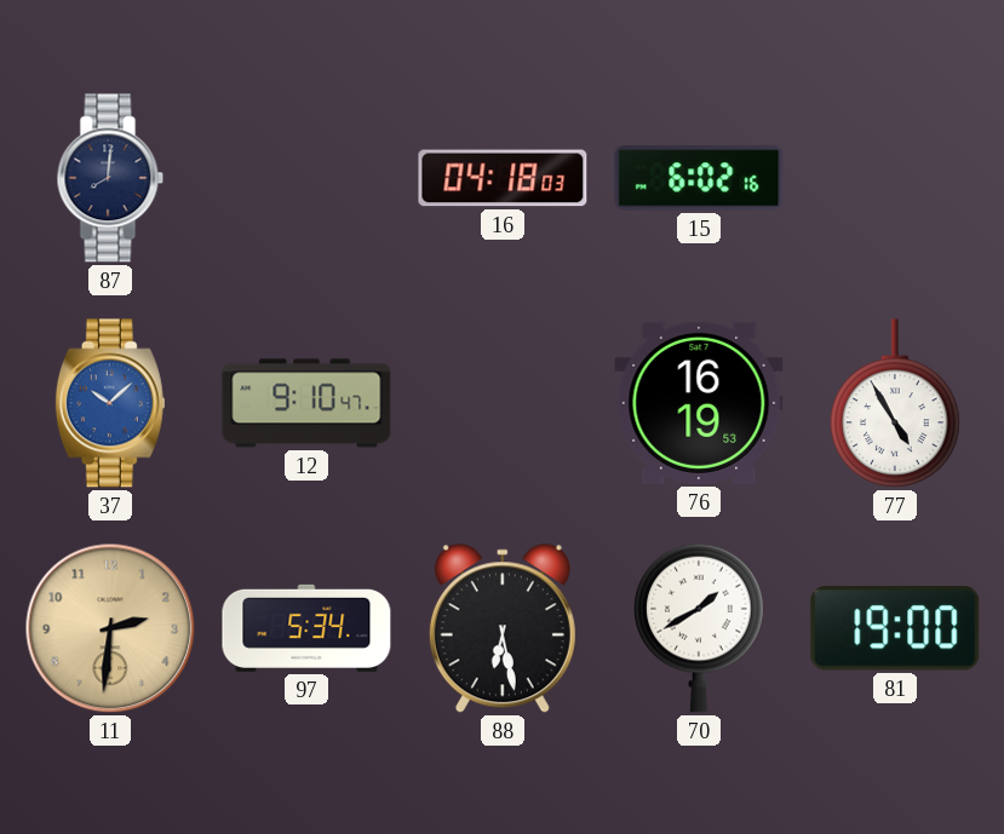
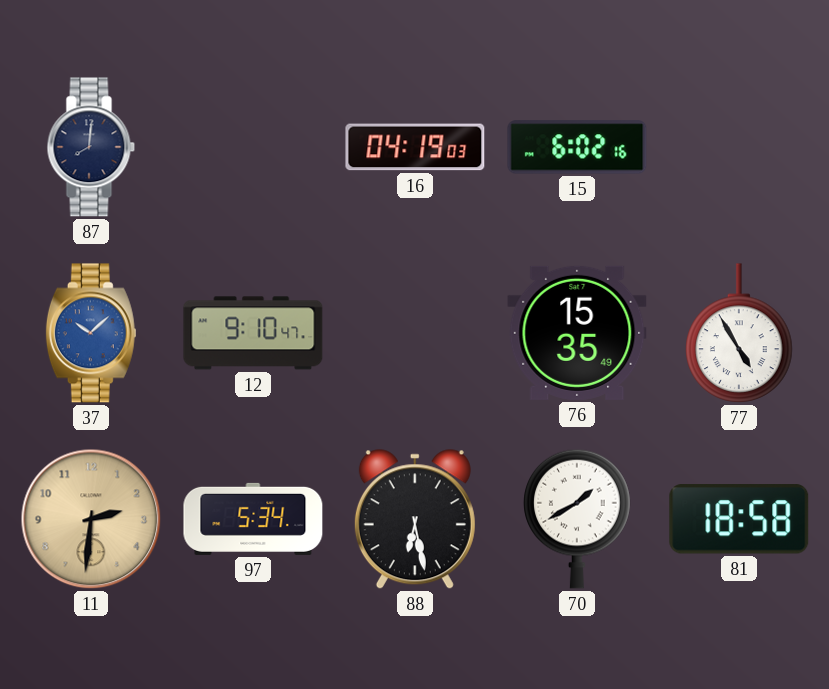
16: 04:18 -> 04:19 (415, 147)
76: 16:19 -> 15:35 (577, 333)
81: 19:00 -> 18:58 (739, 519)
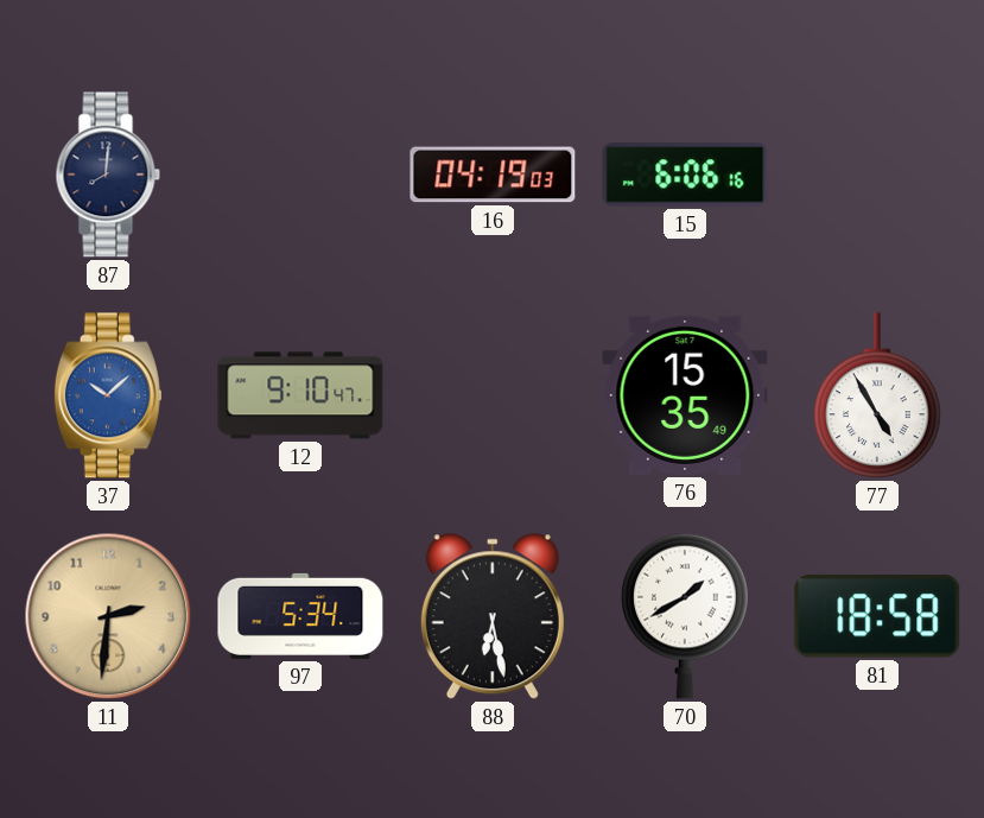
15: 6:02 -> 6:06 (685, 175)
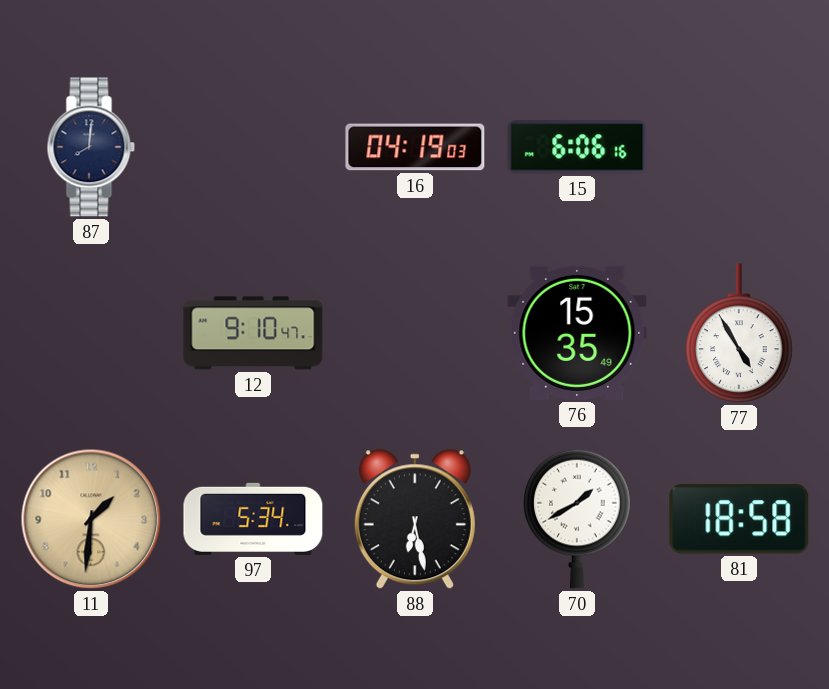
37: 10:08 -> none (108, 395)
11: 2:31 -> 1:31 (91, 519)
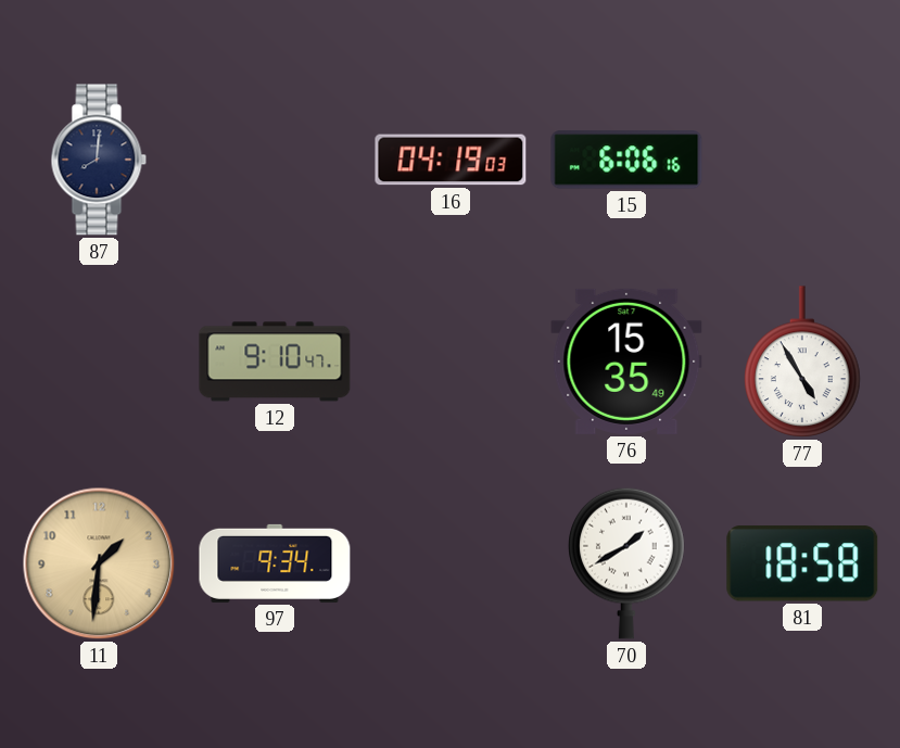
97: 5:34 -> 9:34 (275, 563)
88: 6:28 -> none (415, 520)
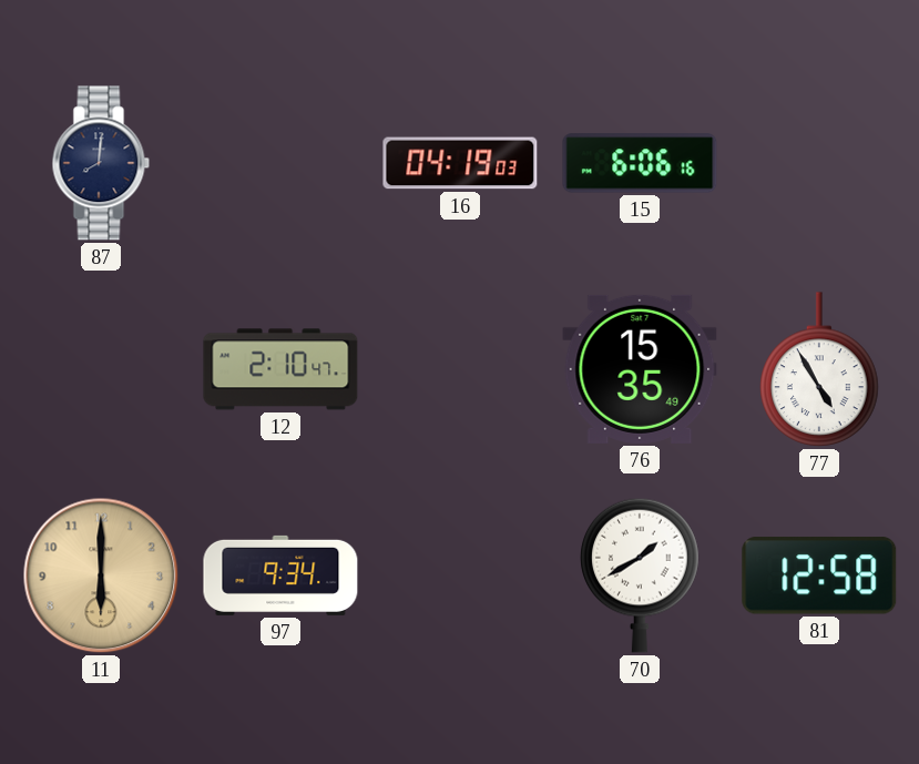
12: 9:10 -> 2:10 (280, 369)
11: 1:31 -> 6:00 (101, 575)
81: 18:58 -> 12:58 (819, 575)
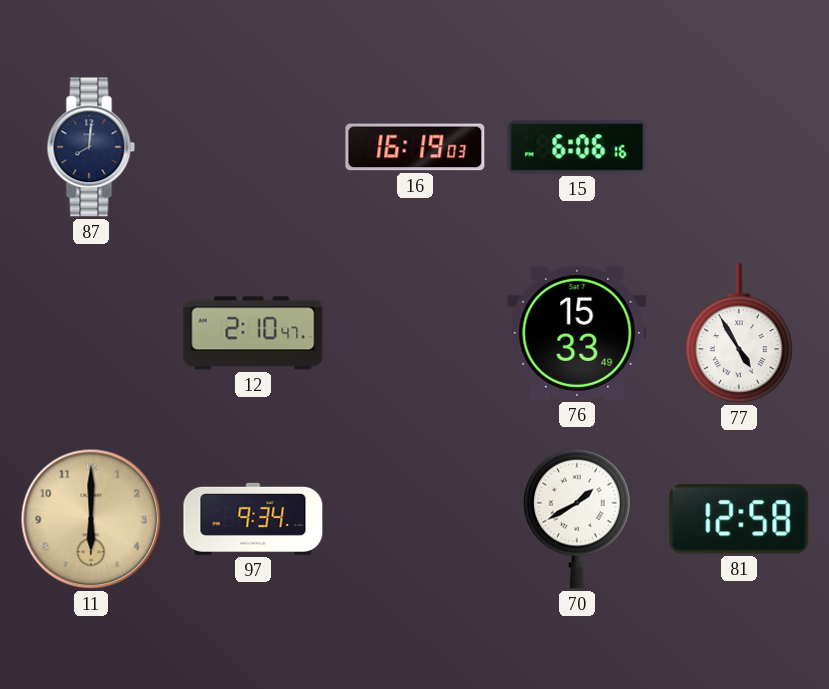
16: 04:19 -> 16:19 (415, 147)
76: 15:35 -> 15:33 (577, 333)
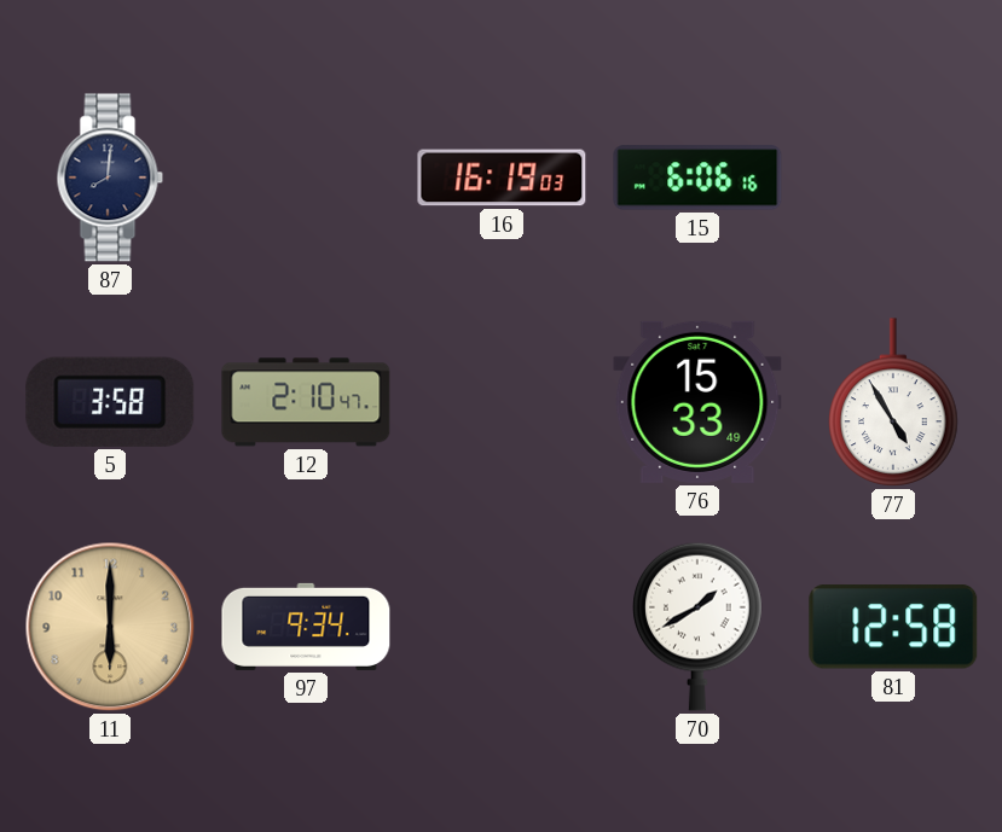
5: none -> 3:58 (110, 402)
